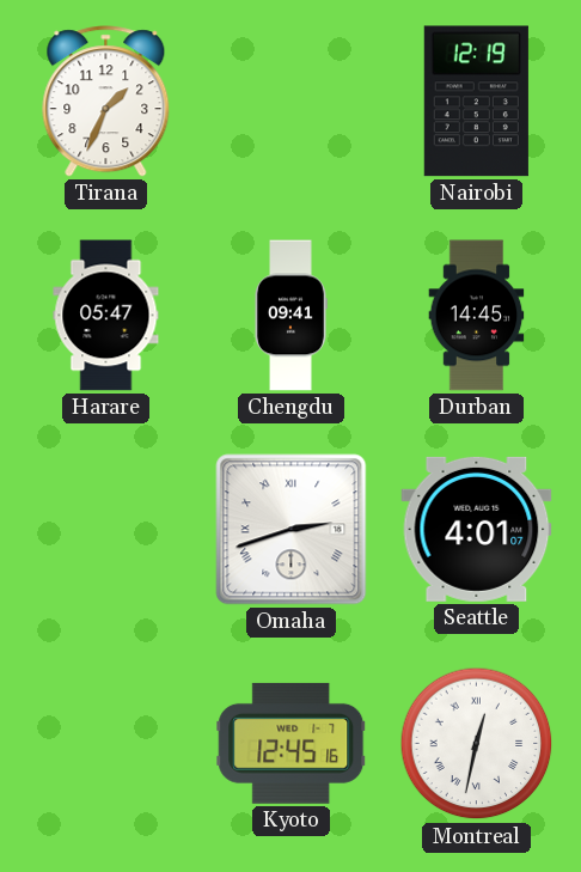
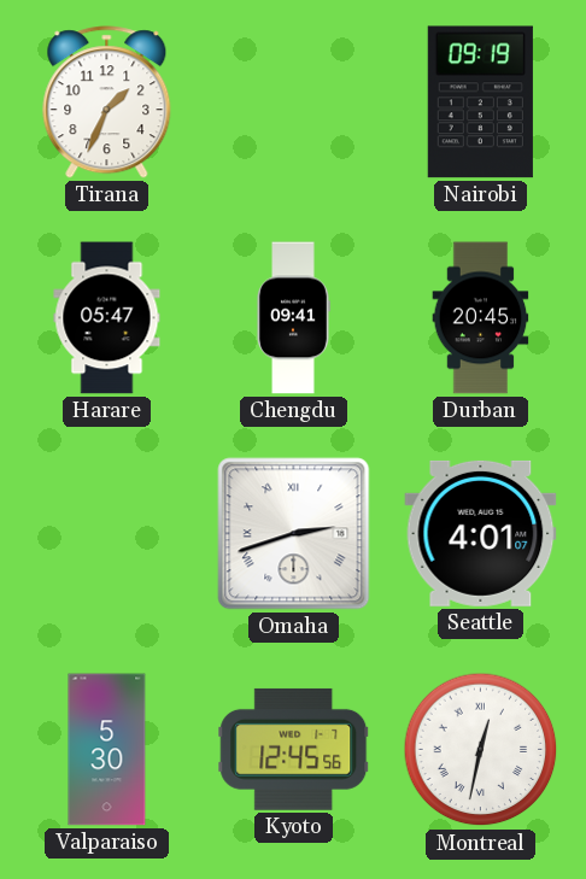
Nairobi: 12:19 -> 09:19 (480, 102)
Durban: 14:45 -> 20:45 (481, 318)
Valparaiso: none -> 5:30 (107, 750)
Kyoto: 12:45:16 -> 12:45:56 (294, 749)
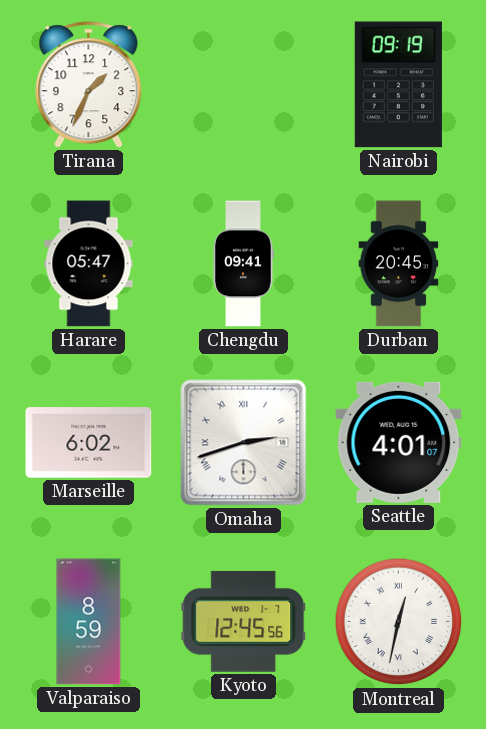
Marseille: none -> 6:02 (89, 443)
Valparaiso: 5:30 -> 8:59 (89, 622)
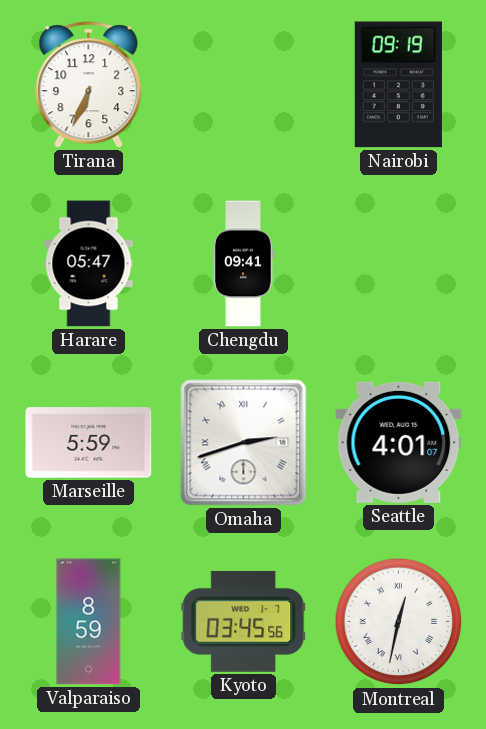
Tirana: 1:34 -> 6:34 (89, 85)
Durban: 20:45 -> none (399, 264)
Marseille: 6:02 -> 5:59 (89, 443)
Kyoto: 12:45 -> 03:45 (244, 621)
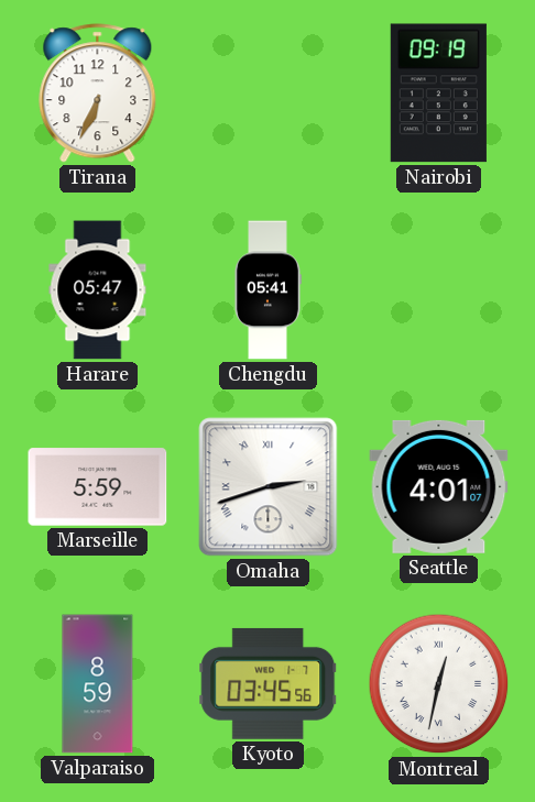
Chengdu: 09:41 -> 05:41 (267, 290)
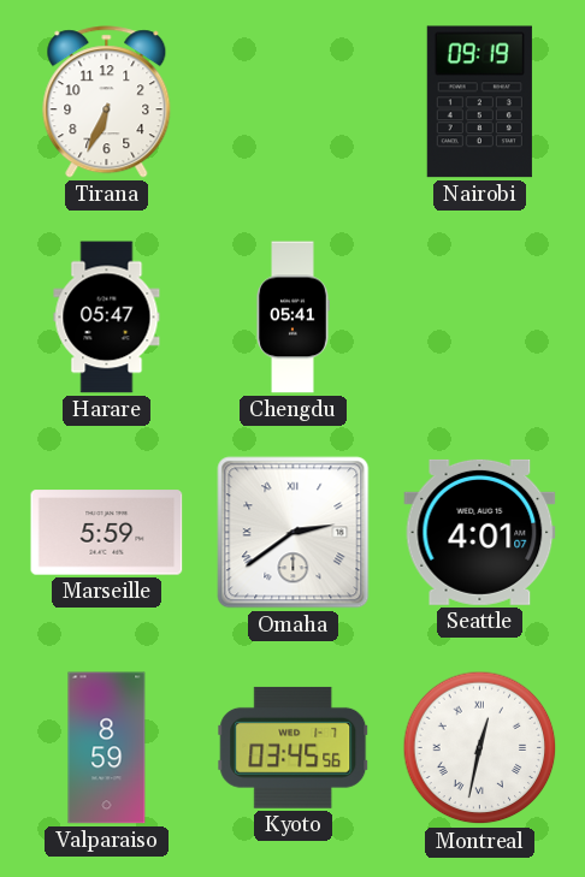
Omaha: 2:42 -> 2:39 (294, 533)
